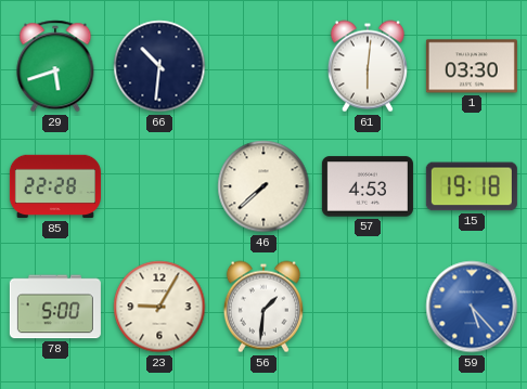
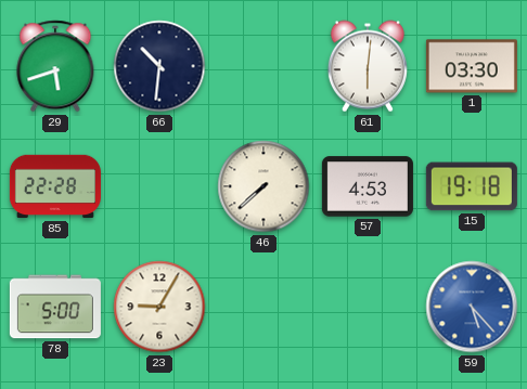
56: 1:31 -> none (263, 307)
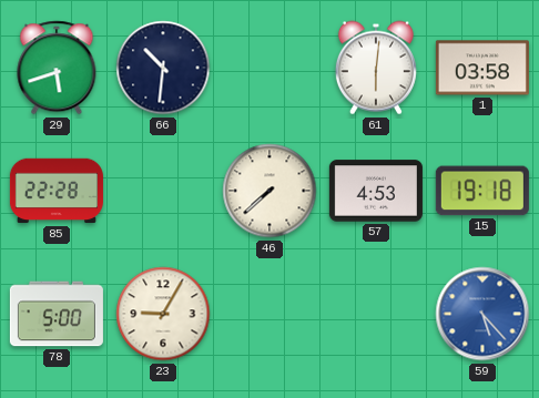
1: 03:30 -> 03:58 (482, 68)
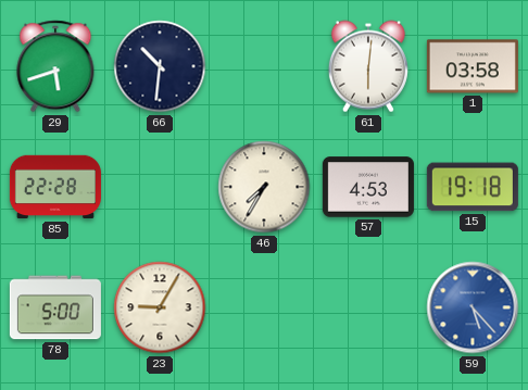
46: 7:38 -> 7:35 (264, 187)
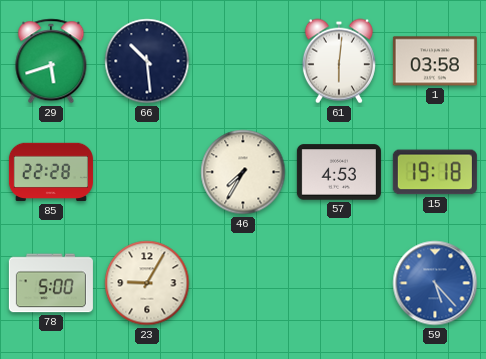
66: 10:31 -> 10:29 (147, 61)
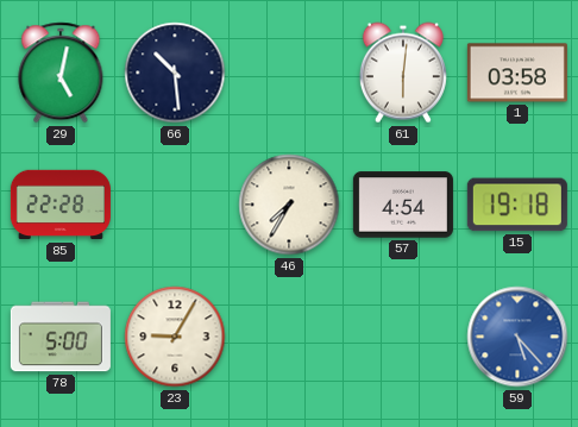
29: 5:42 -> 5:02 (61, 73)
57: 4:53 -> 4:54 (403, 205)
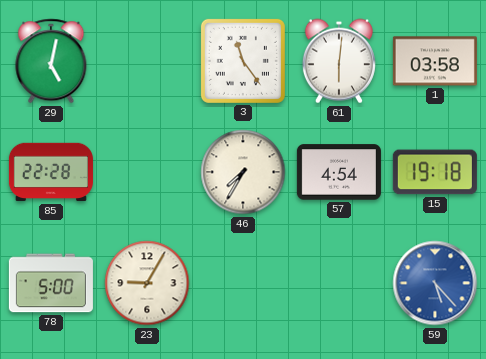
66: 10:29 -> none (175, 73)
3: none -> 11:24 (243, 61)
